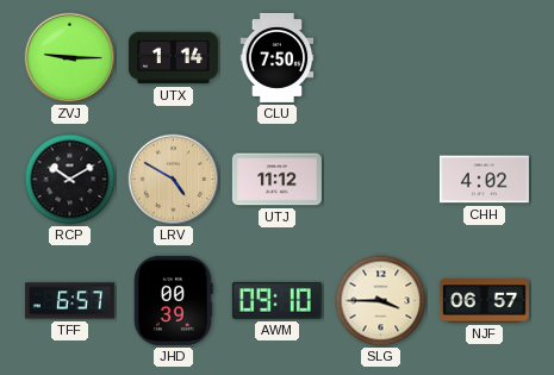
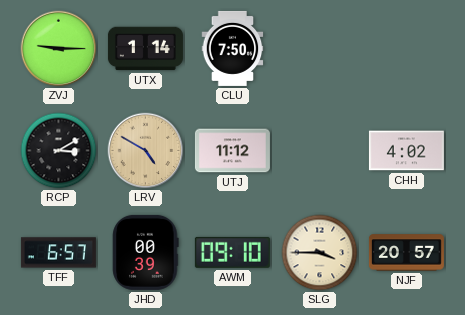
RCP: 10:10 -> 3:10 (59, 151)
NJF: 06:57 -> 20:57 (406, 253)
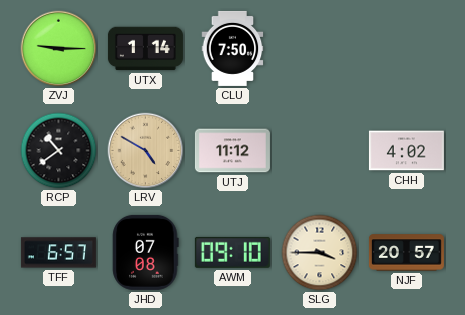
RCP: 3:10 -> 10:39 (59, 151)
JHD: 00:39 -> 07:08 (146, 252)
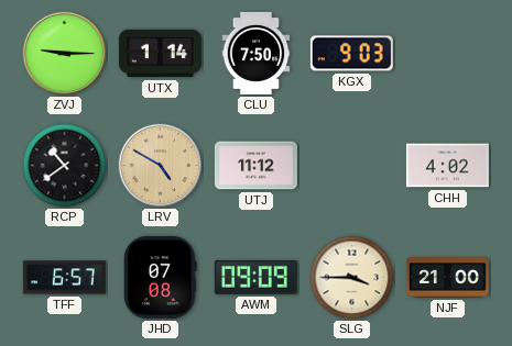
KGX: none -> 9:03 (351, 54)
AWM: 09:10 -> 09:09 (255, 277)
NJF: 20:57 -> 21:00 (447, 278)
